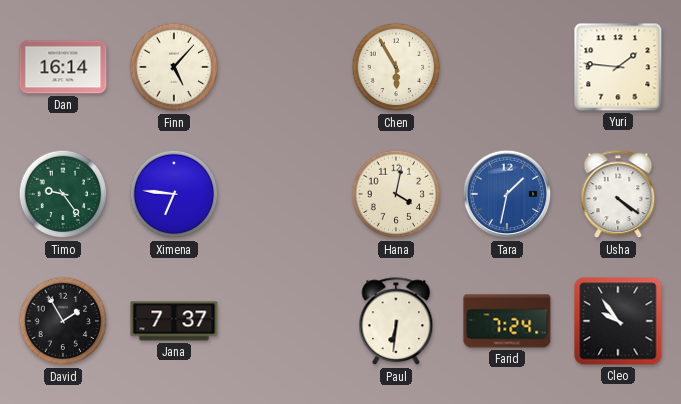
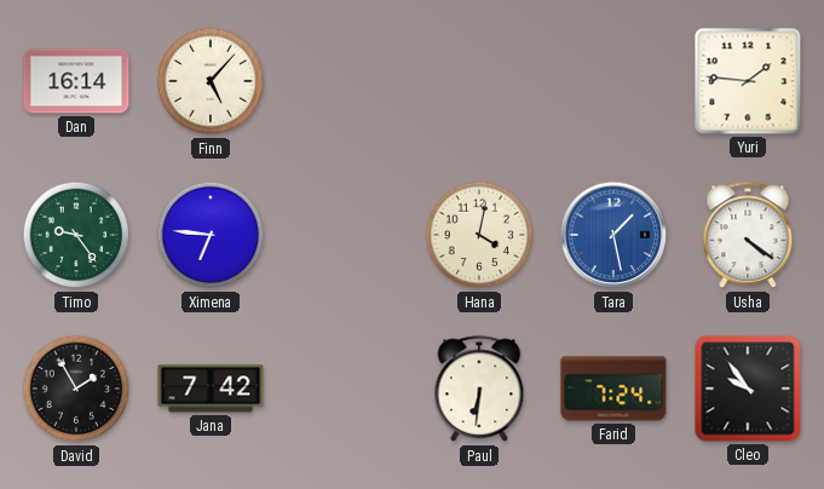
Chen: 5:55 -> none (396, 67)
Tara: 1:32 -> 1:28 (613, 235)
Jana: 7:37 -> 7:42 (211, 389)
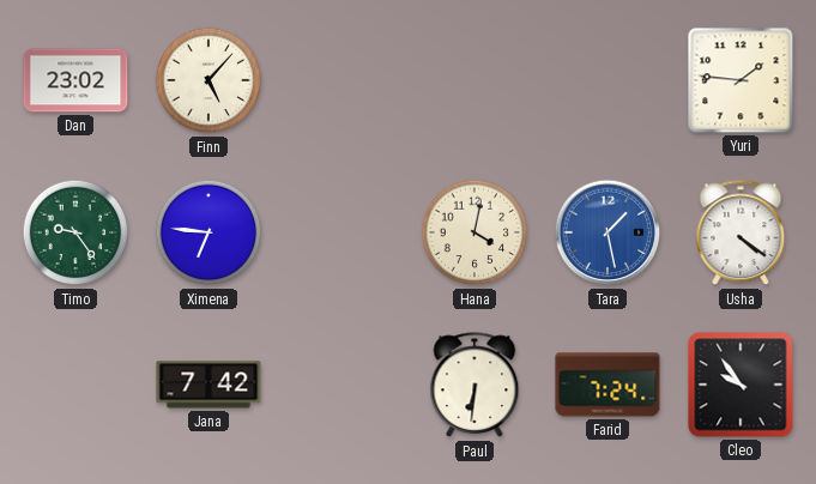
Dan: 16:14 -> 23:02 (75, 80)
David: 1:55 -> none (76, 389)
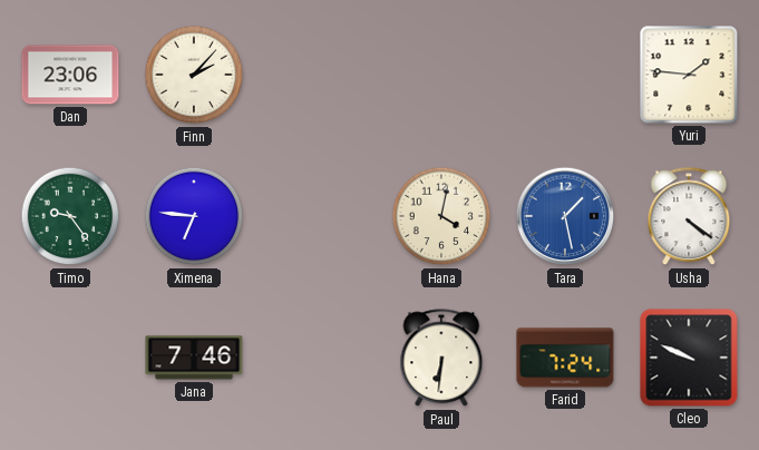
Dan: 23:02 -> 23:06 (70, 75)
Finn: 5:07 -> 2:07 (194, 75)
Jana: 7:42 -> 7:46 (194, 358)
Cleo: 9:54 -> 9:49 (689, 358)
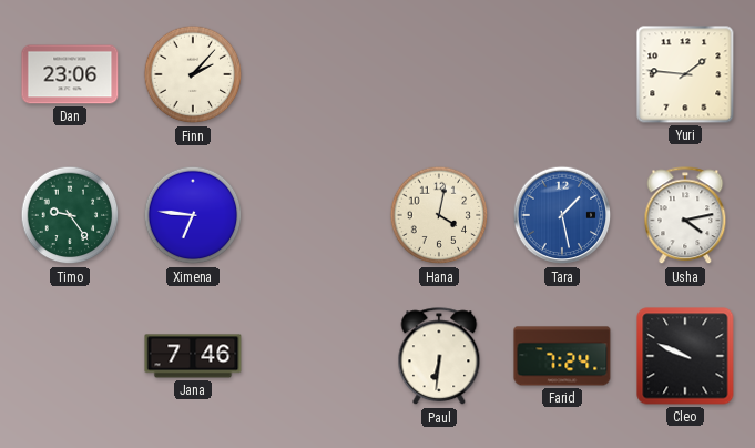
Usha: 4:21 -> 4:13 (685, 216)
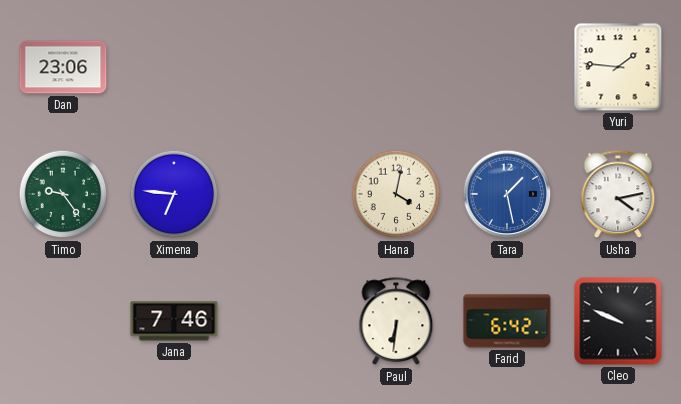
Finn: 2:07 -> none (193, 74)
Farid: 7:24 -> 6:42 (507, 321)
